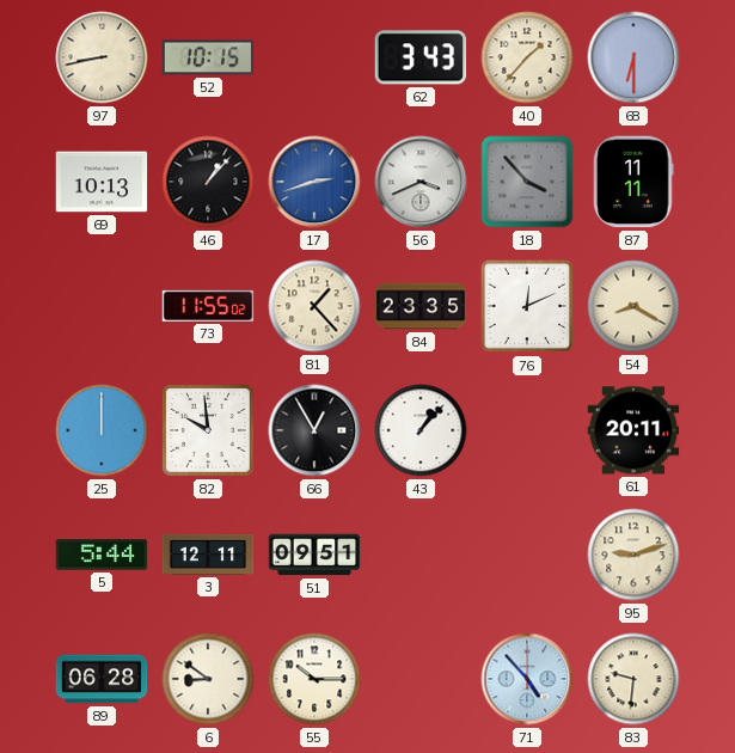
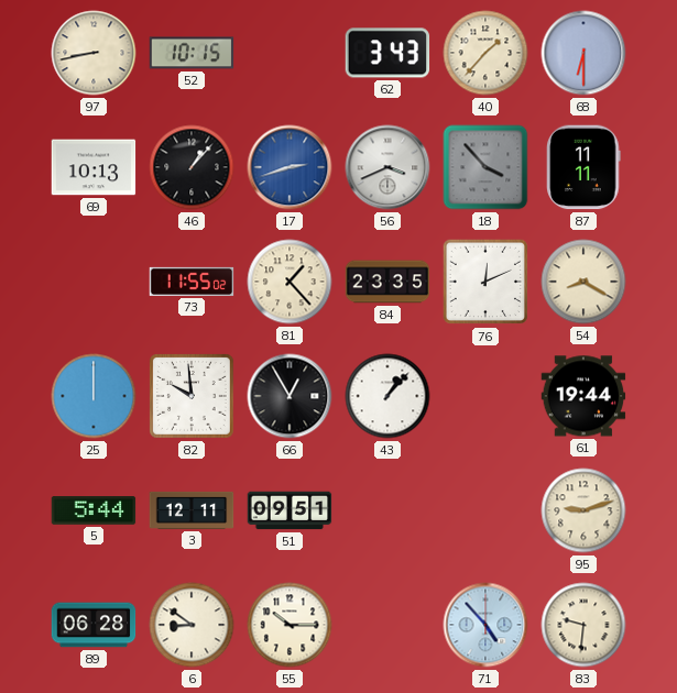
61: 20:11 -> 19:44 (583, 396)
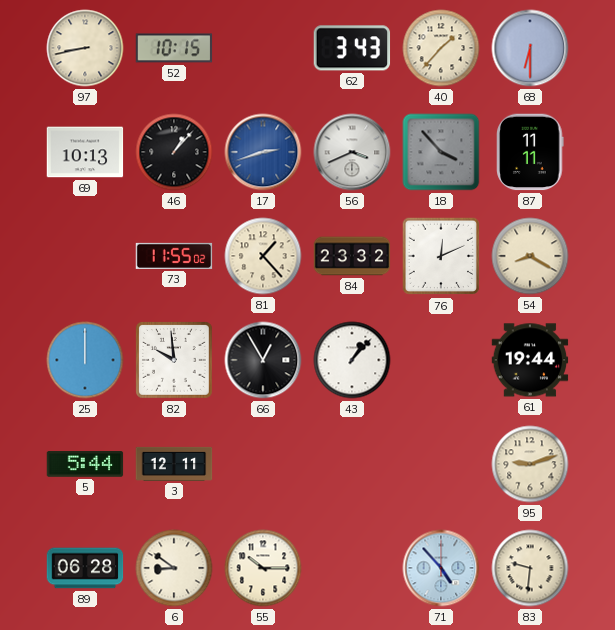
84: 23:35 -> 23:32 (352, 256)
51: 09:51 -> none (290, 510)
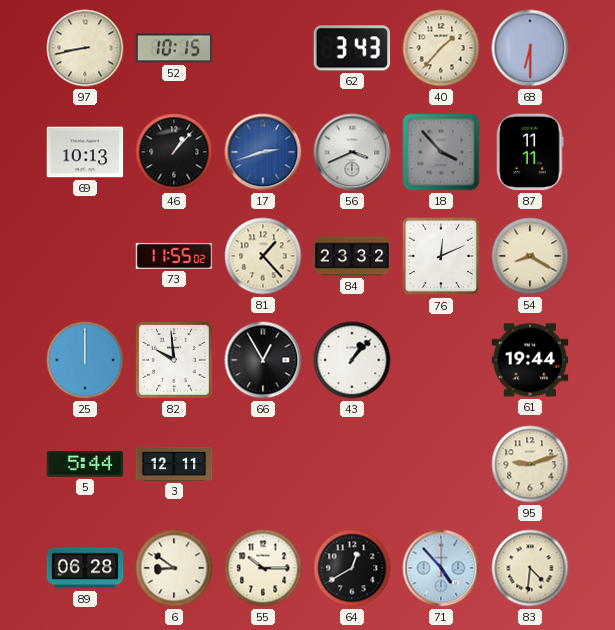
64: none -> 12:40 (352, 568)
83: 9:31 -> 4:31 (530, 568)
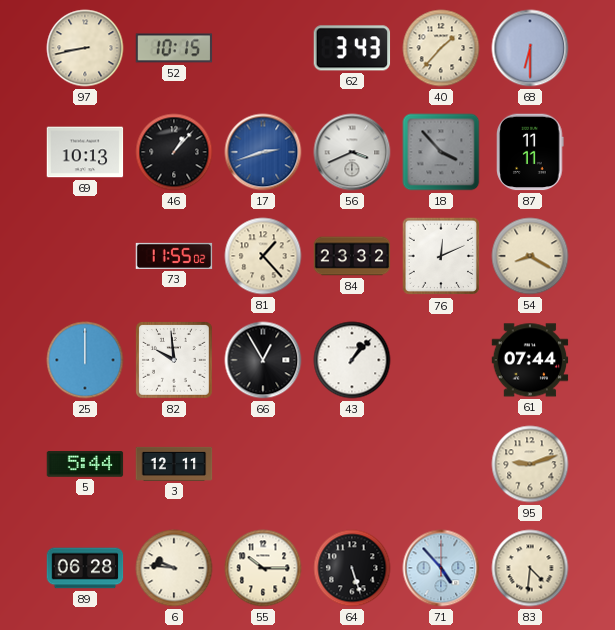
61: 19:44 -> 07:44 (530, 360)
6: 8:51 -> 9:46 (174, 568)
64: 12:40 -> 5:27 (352, 568)
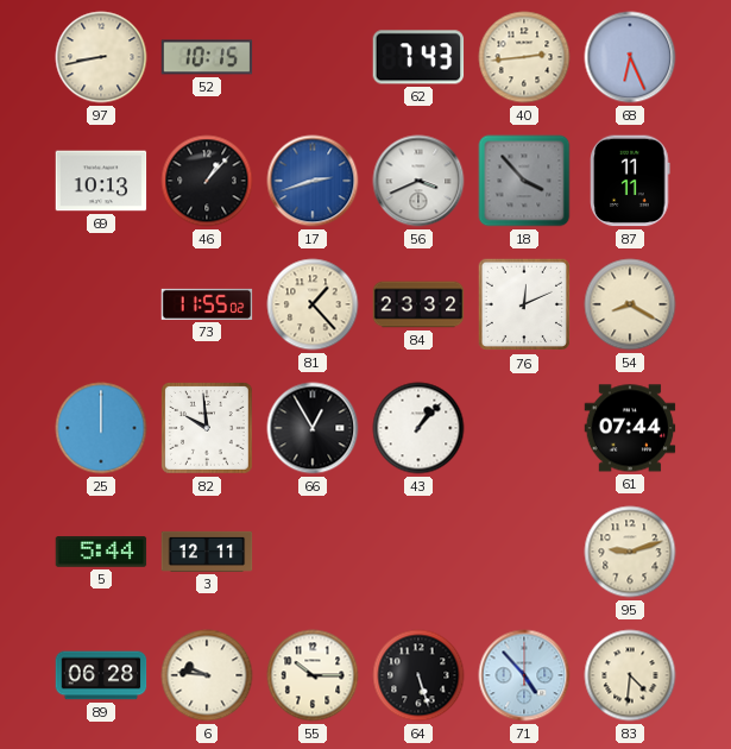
62: 3:43 -> 7:43 (418, 57)
40: 1:37 -> 2:44 (524, 57)
68: 6:30 -> 6:26 (630, 57)
